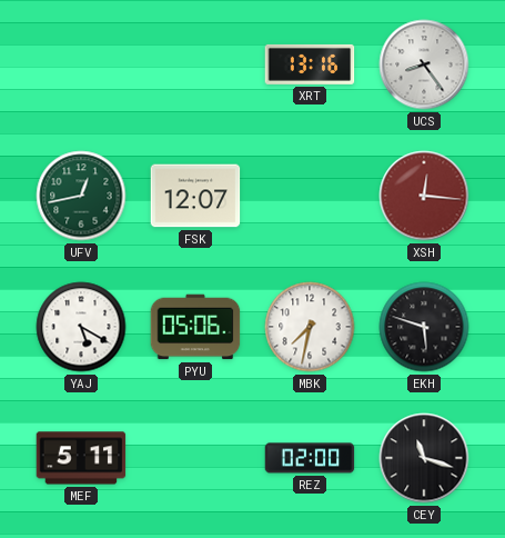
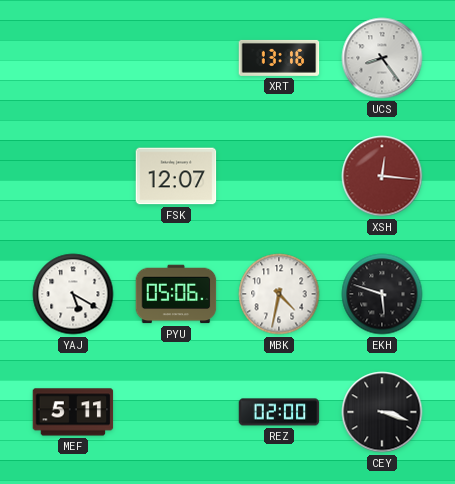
UFV: 12:43 -> none (81, 196)
MBK: 7:32 -> 4:32 (279, 294)
CEY: 11:18 -> 3:18 (382, 412)
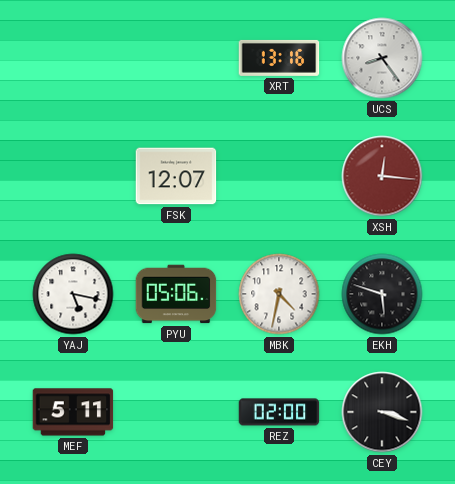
YAJ: 5:20 -> 5:17 (73, 294)
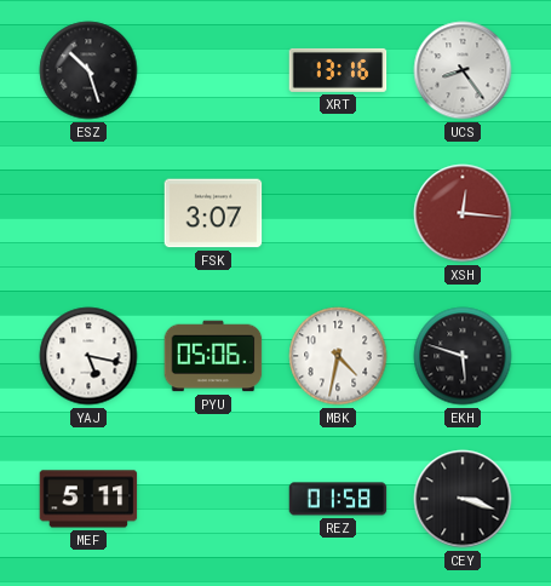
ESZ: none -> 10:27 (88, 70)
FSK: 12:07 -> 3:07 (213, 213)
REZ: 02:00 -> 01:58 (338, 499)
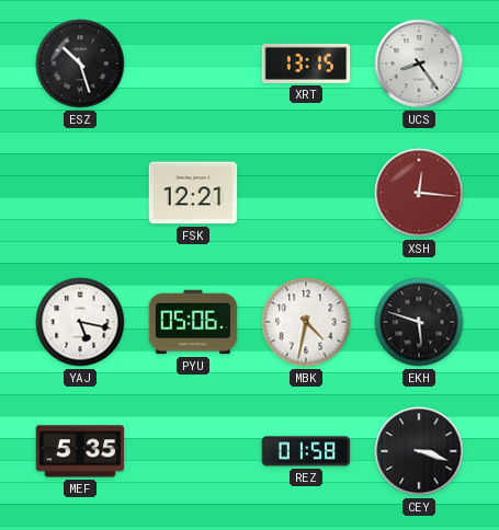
XRT: 13:16 -> 13:15 (306, 64)
FSK: 3:07 -> 12:21 (193, 193)
MEF: 5:11 -> 5:35 (80, 451)
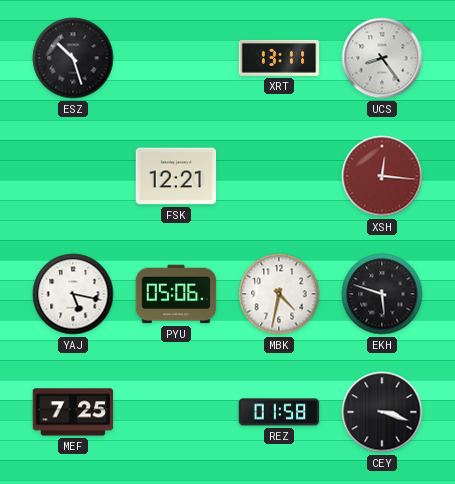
XRT: 13:15 -> 13:11 (279, 58)
MEF: 5:35 -> 7:25 (73, 412)
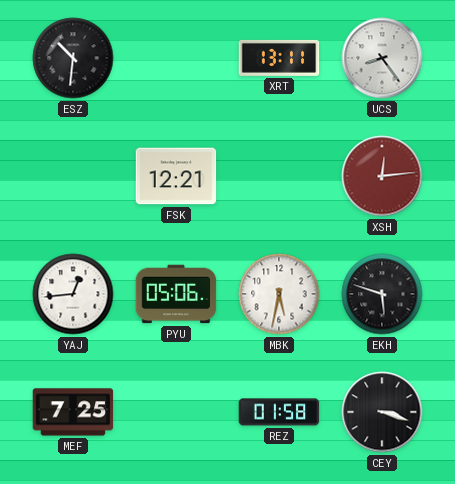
ESZ: 10:27 -> 10:31 (73, 58)
XSH: 12:16 -> 12:14 (382, 176)
YAJ: 5:17 -> 12:44 (73, 294)
MBK: 4:32 -> 5:32 (279, 294)
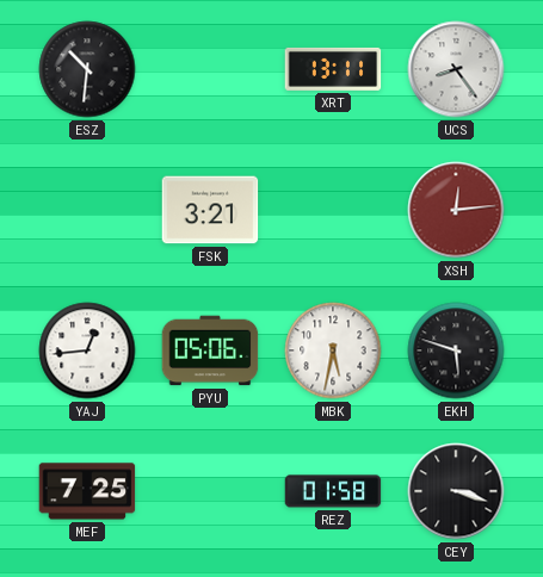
FSK: 12:21 -> 3:21 (210, 210)
